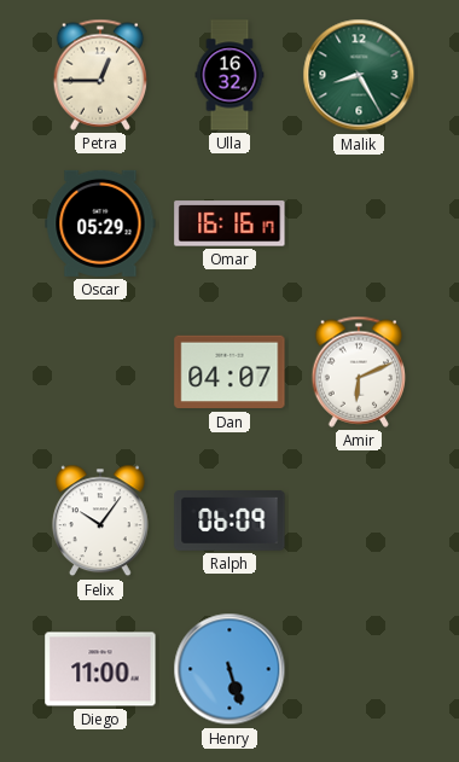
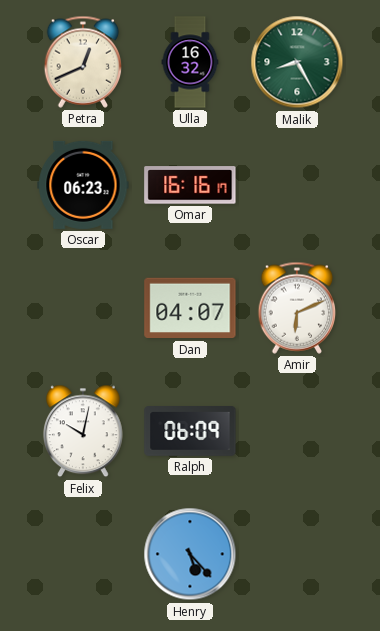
Petra: 12:45 -> 12:41 (83, 62)
Oscar: 05:29 -> 06:23 (83, 185)
Felix: 10:06 -> 10:02 (83, 431)
Diego: 11:00 -> none (100, 669)
Henry: 5:27 -> 5:23 (190, 554)
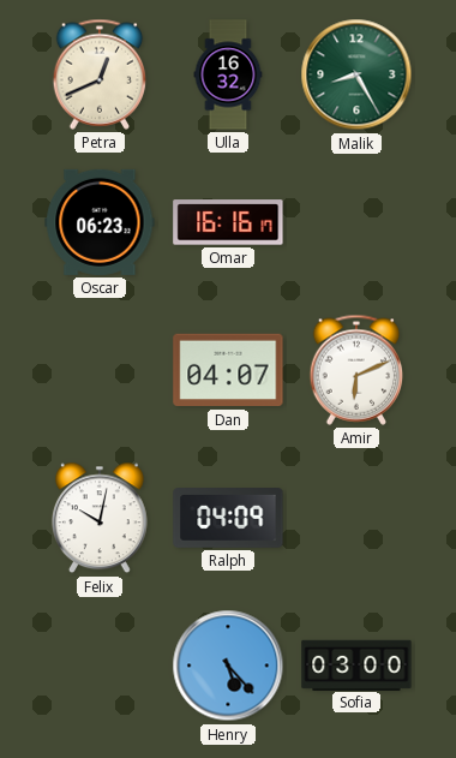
Ralph: 06:09 -> 04:09 (228, 519)
Sofia: none -> 03:00 (356, 664)
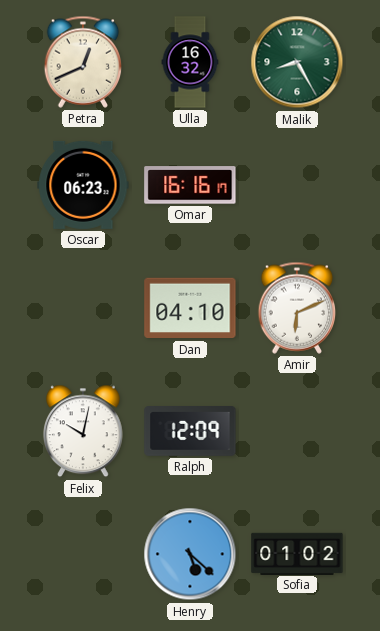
Dan: 04:07 -> 04:10 (190, 308)
Ralph: 04:09 -> 12:09 (190, 432)
Henry: 5:23 -> 5:22 (190, 554)
Sofia: 03:00 -> 01:02 (297, 553)
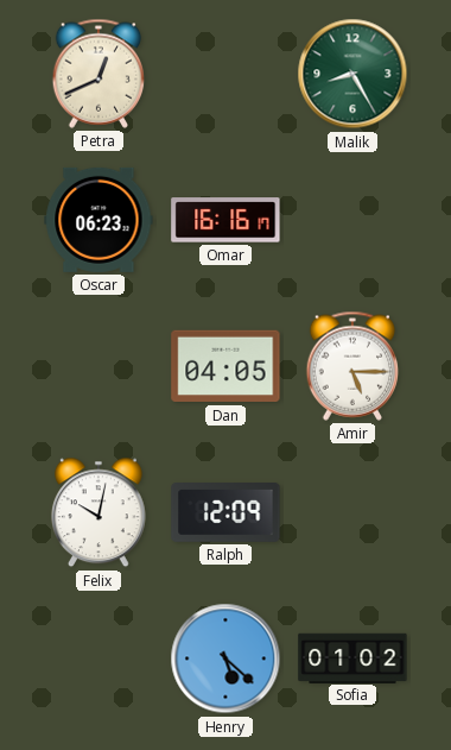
Ulla: 16:32 -> none (190, 62)
Dan: 04:10 -> 04:05 (225, 366)
Amir: 6:11 -> 5:15 (352, 366)
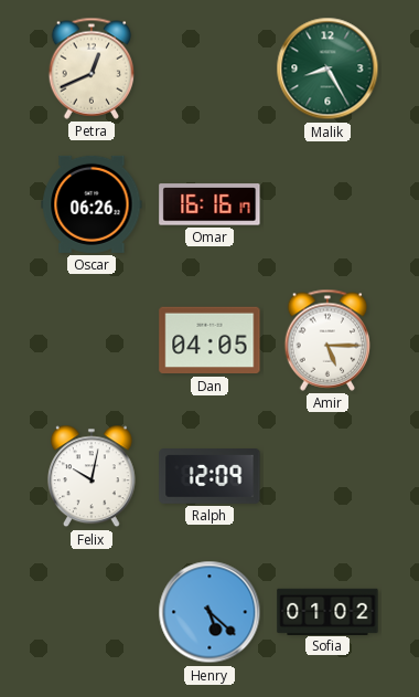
Oscar: 06:23 -> 06:26 (92, 204)
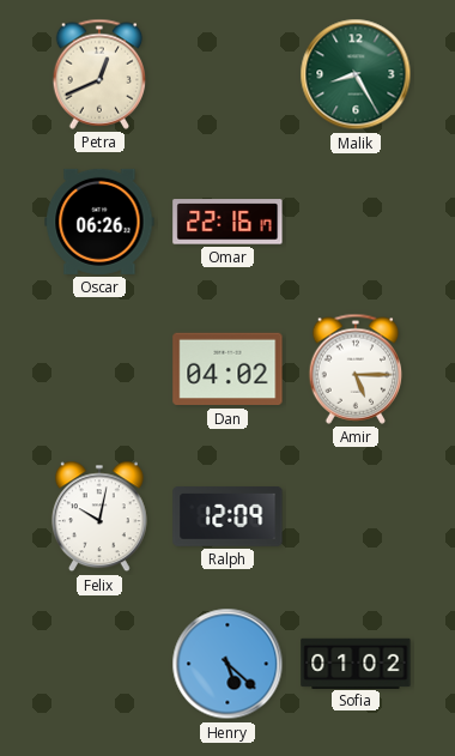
Omar: 16:16 -> 22:16 (227, 222)
Dan: 04:05 -> 04:02 (227, 369)
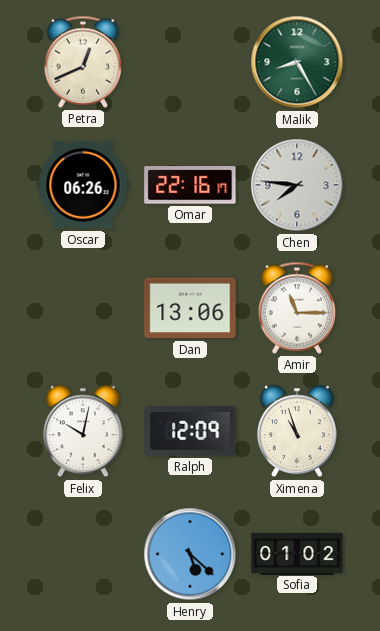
Chen: none -> 7:46 (297, 185)
Dan: 04:02 -> 13:06 (190, 308)
Amir: 5:15 -> 11:15 (297, 308)
Ximena: none -> 10:57 (297, 431)
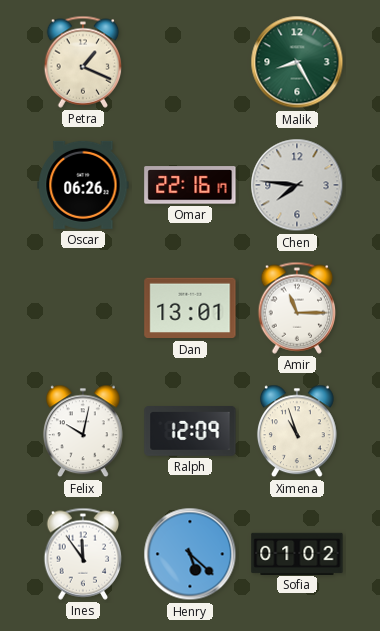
Petra: 12:41 -> 1:19 (83, 62)
Dan: 13:06 -> 13:01 (190, 308)
Ines: none -> 11:54 (83, 554)
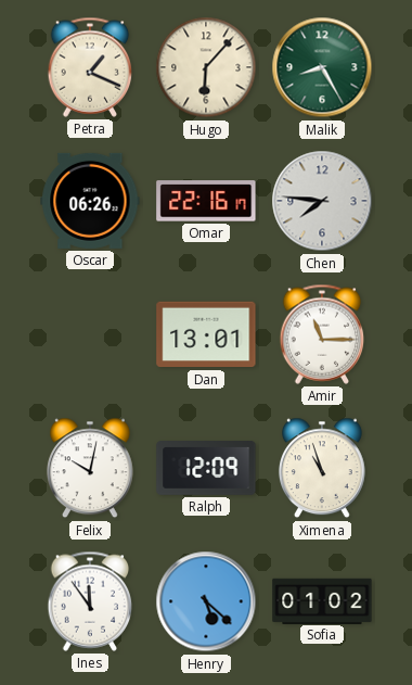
Hugo: none -> 6:07 (206, 67)
